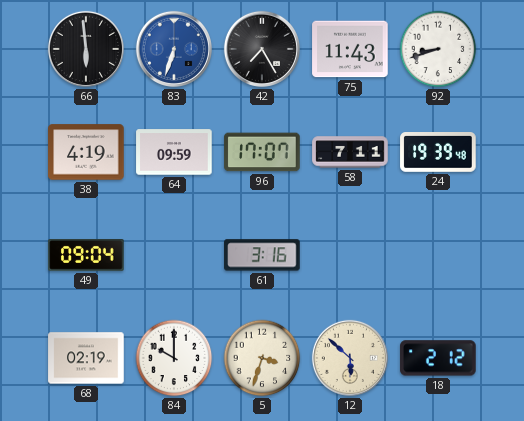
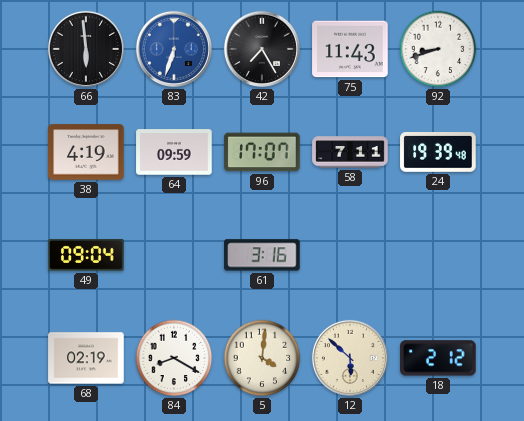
84: 10:00 -> 8:20 (174, 358)
5: 3:33 -> 4:01 (262, 358)
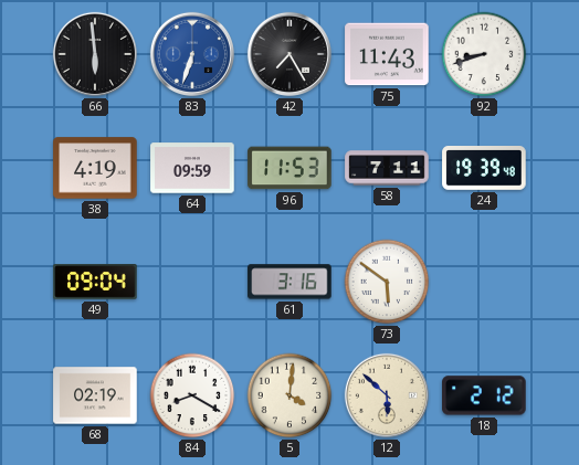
96: 17:07 -> 11:53 (289, 168)
73: none -> 5:51 (387, 282)
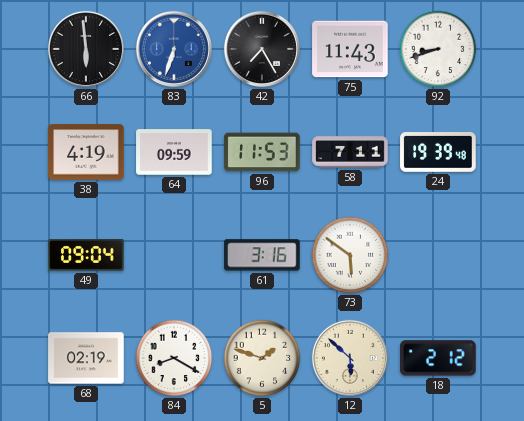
5: 4:01 -> 1:48 (262, 358)
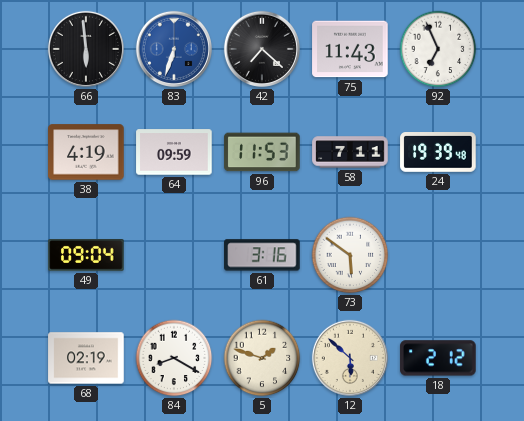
42: 7:25 -> 7:22 (262, 49)
92: 8:42 -> 6:56 (438, 49)
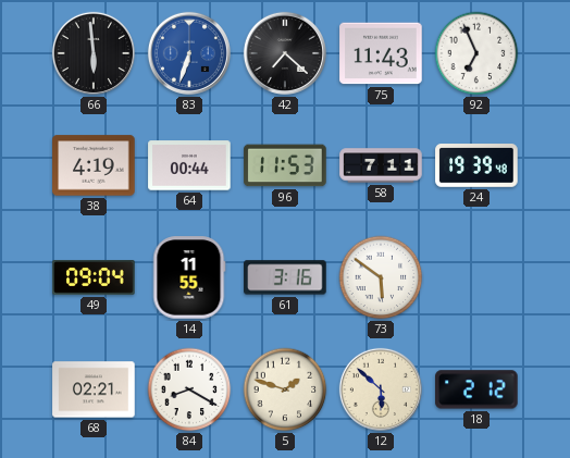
64: 09:59 -> 00:44 (189, 165)
14: none -> 11:55 (189, 277)
68: 02:19 -> 02:21 (94, 389)
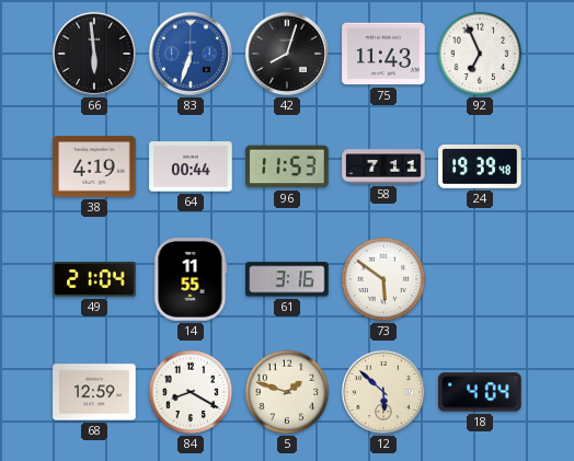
42: 7:22 -> 8:03 (287, 54)
49: 09:04 -> 21:04 (94, 280)
68: 02:21 -> 12:59 (94, 392)
18: 2:12 -> 4:04 (480, 392)
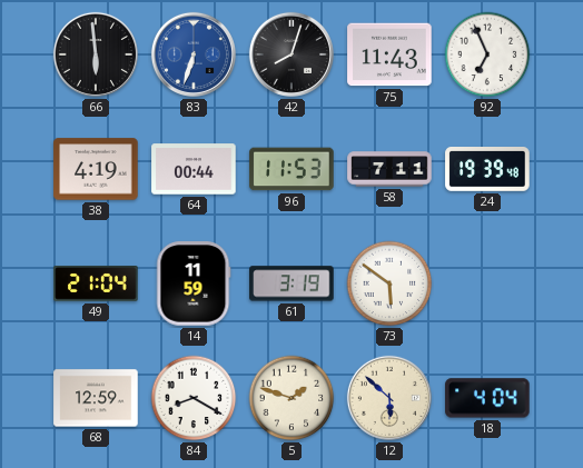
14: 11:55 -> 11:59 (194, 283)
61: 3:16 -> 3:19 (291, 283)
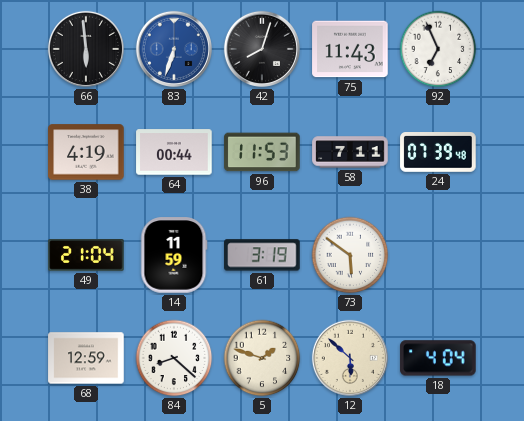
24: 19:39 -> 07:39 (438, 153)
84: 8:20 -> 8:22 (174, 358)
